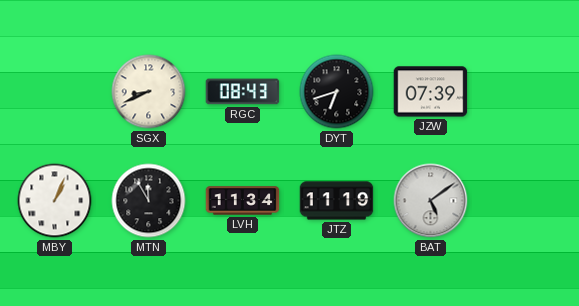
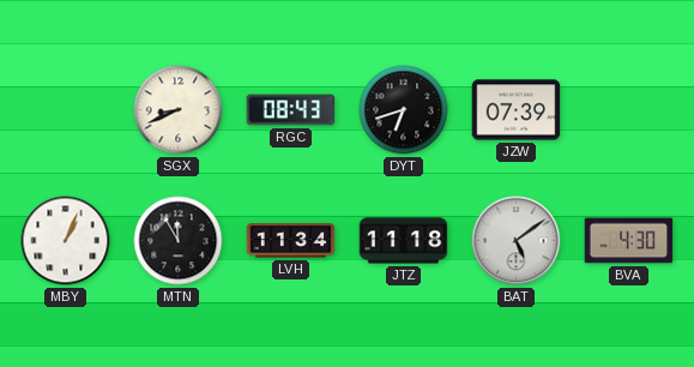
JTZ: 11:19 -> 11:18 (404, 241)
BVA: none -> 4:30 (629, 241)
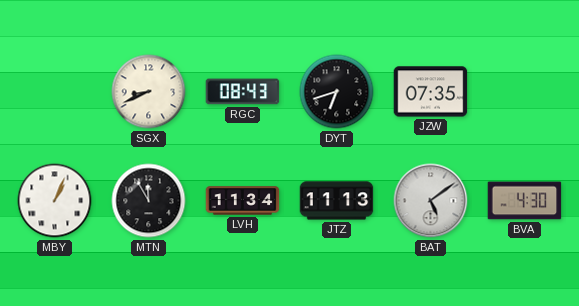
JZW: 07:39 -> 07:35 (431, 92)
JTZ: 11:18 -> 11:13 (337, 201)
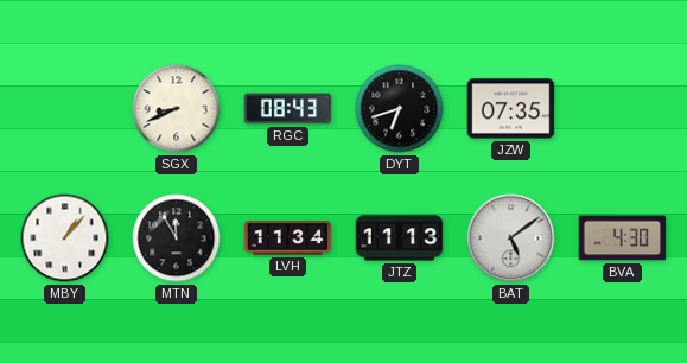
MBY: 1:04 -> 1:07 (65, 238)
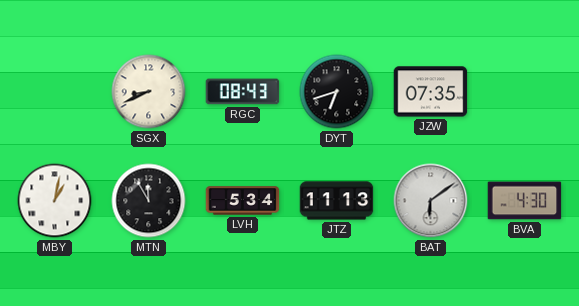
MBY: 1:07 -> 1:02 (55, 201)
LVH: 11:34 -> 5:34 (243, 201)
BAT: 5:09 -> 6:09 (431, 201)
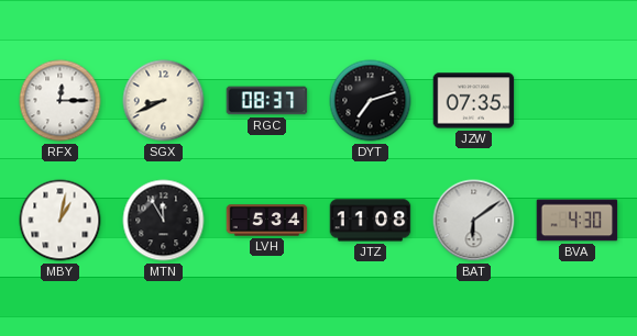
RFX: none -> 12:15 (61, 101)
RGC: 08:43 -> 08:37 (267, 101)
DYT: 6:42 -> 7:12 (371, 101)
JTZ: 11:13 -> 11:08 (371, 221)
